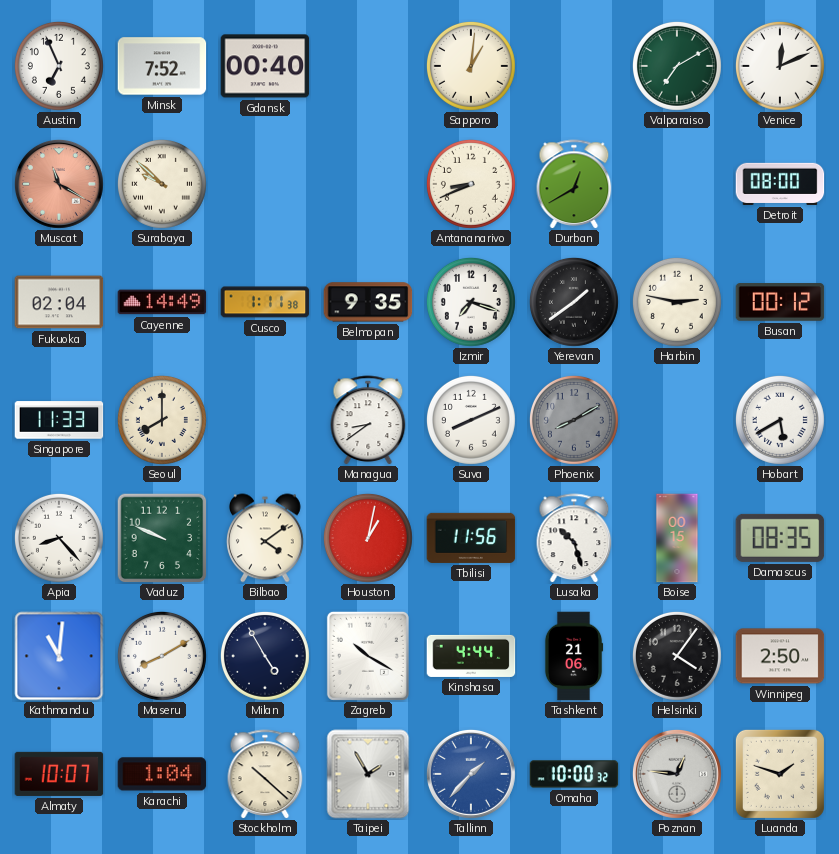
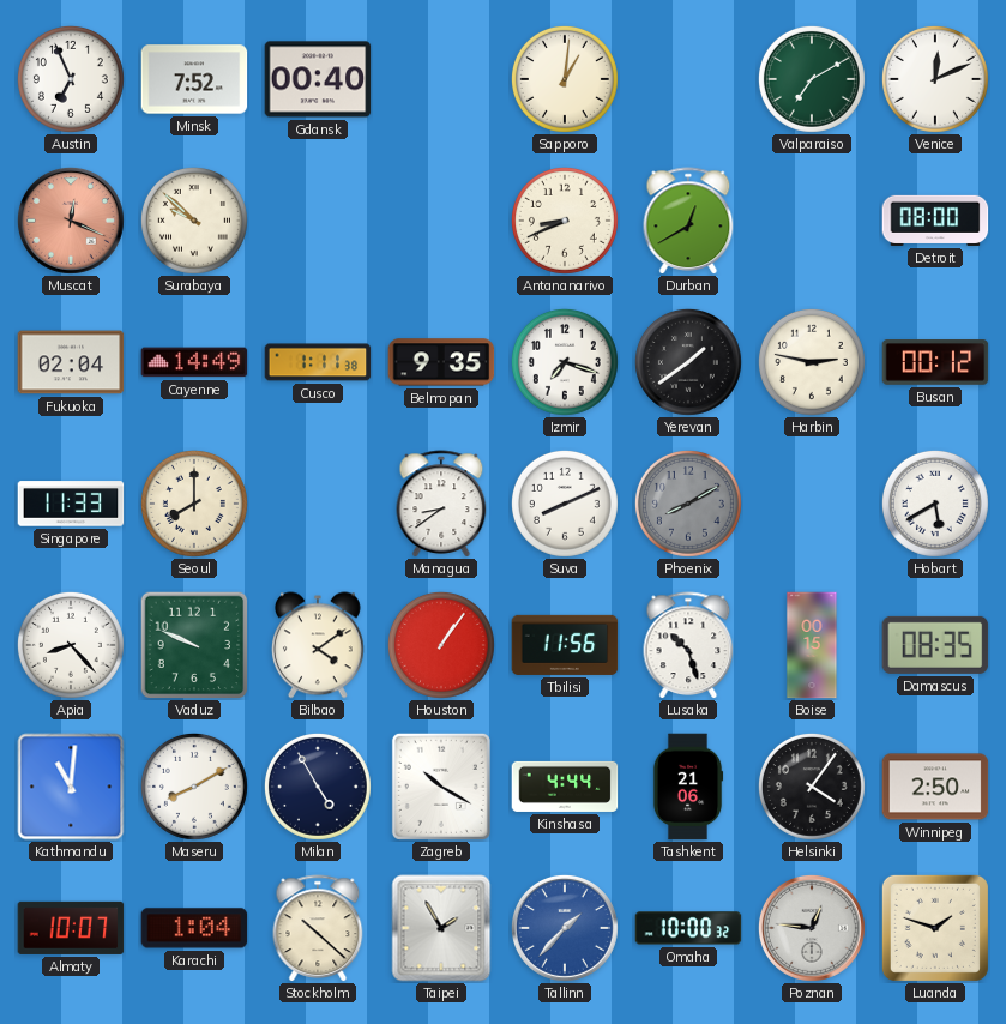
Muscat: 11:20 -> 12:19 (71, 221)
Houston: 1:02 -> 1:06 (441, 645)
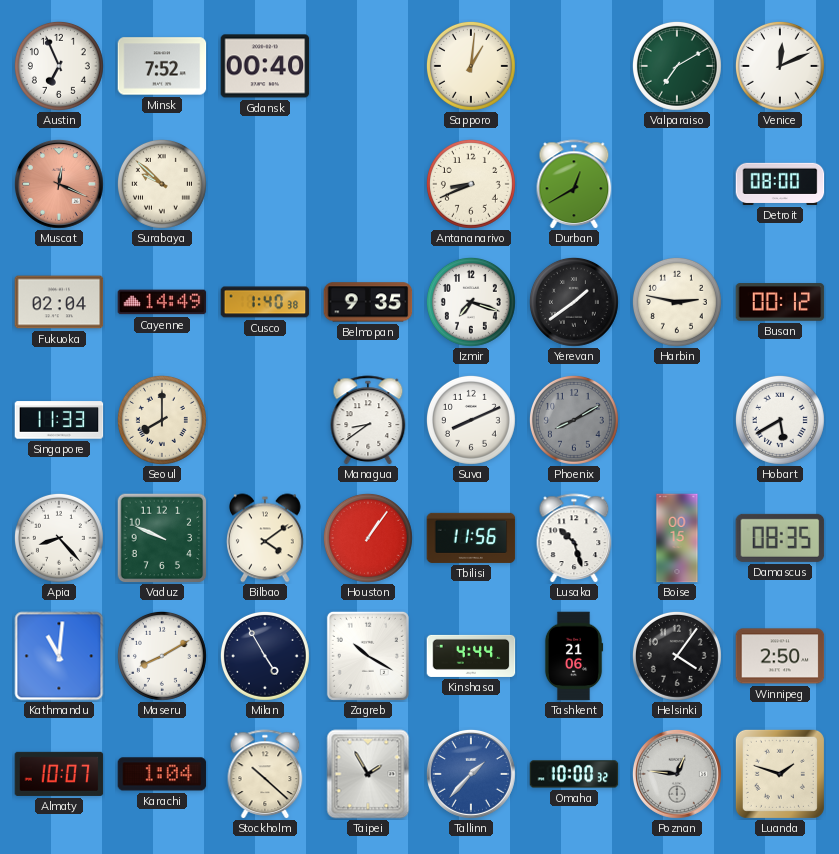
Cusco: 1:11 -> 1:40 (265, 302)
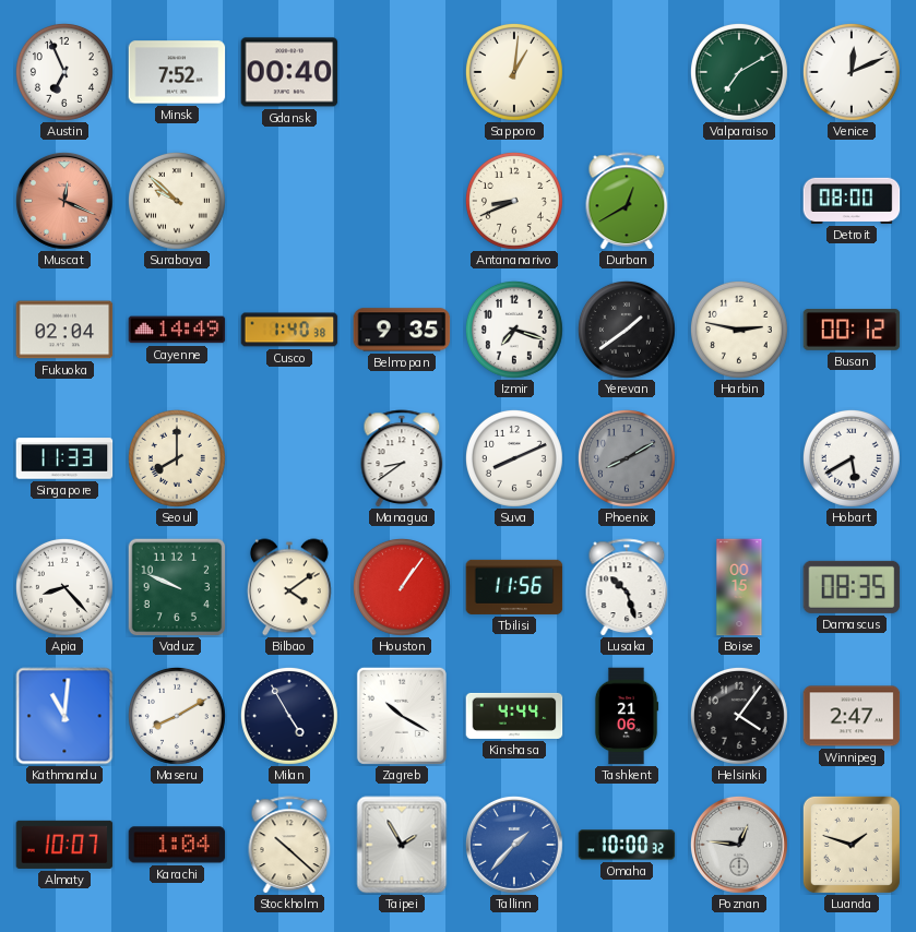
Winnipeg: 2:50 -> 2:47 (852, 716)
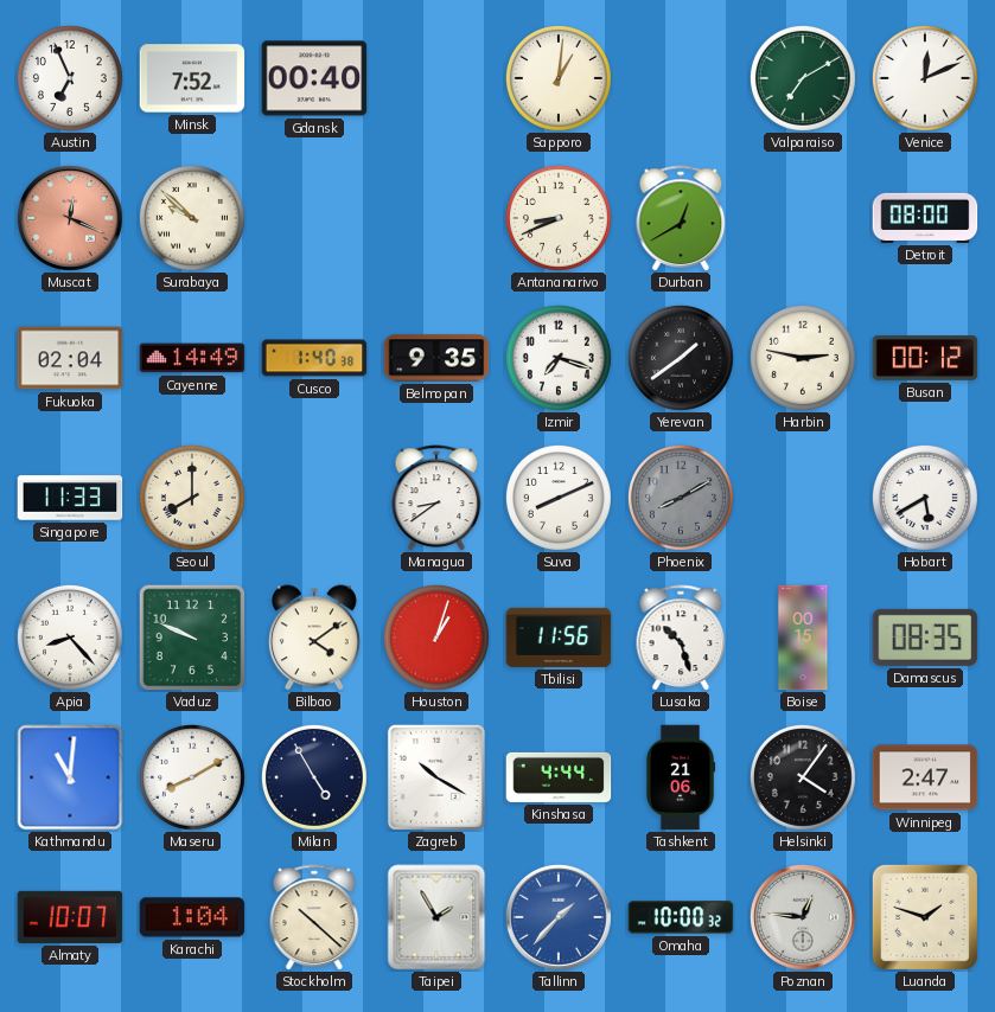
Houston: 1:06 -> 1:03 (436, 638)
